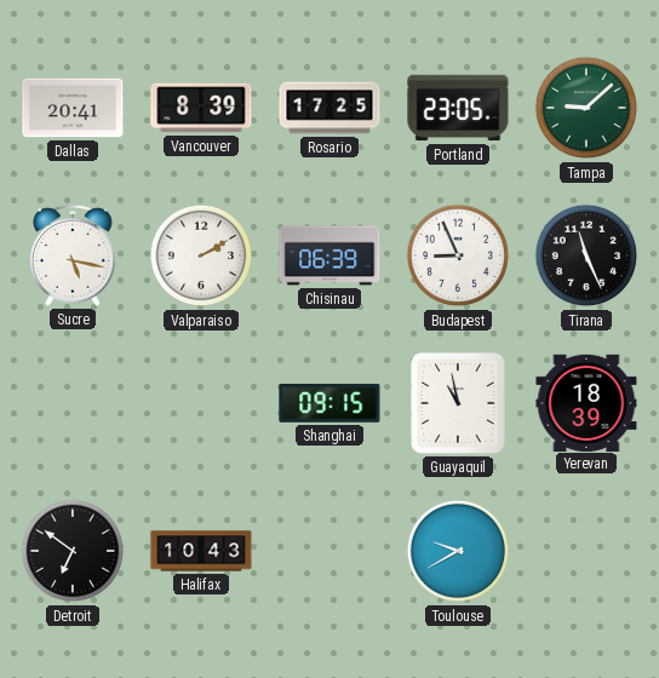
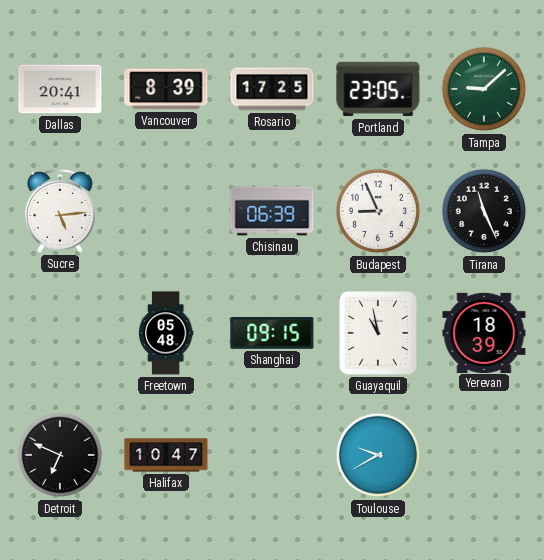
Sucre: 5:17 -> 5:14 (60, 211)
Valparaiso: 2:10 -> none (201, 255)
Freetown: none -> 05:48 (166, 333)
Detroit: 6:51 -> 6:49 (60, 455)
Halifax: 10:43 -> 10:47 (166, 455)
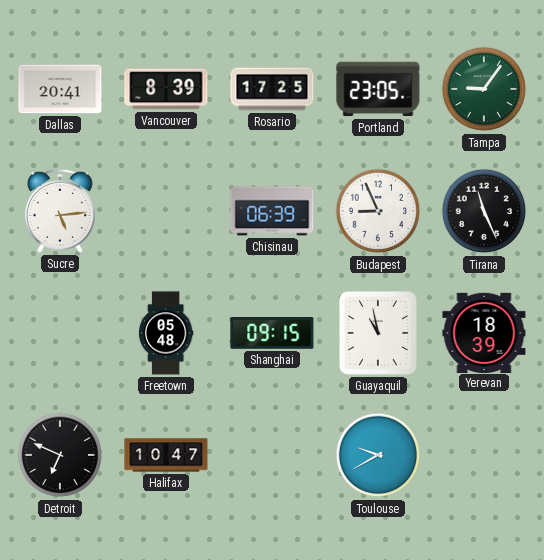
Tampa: 9:08 -> 9:06 (484, 89)
